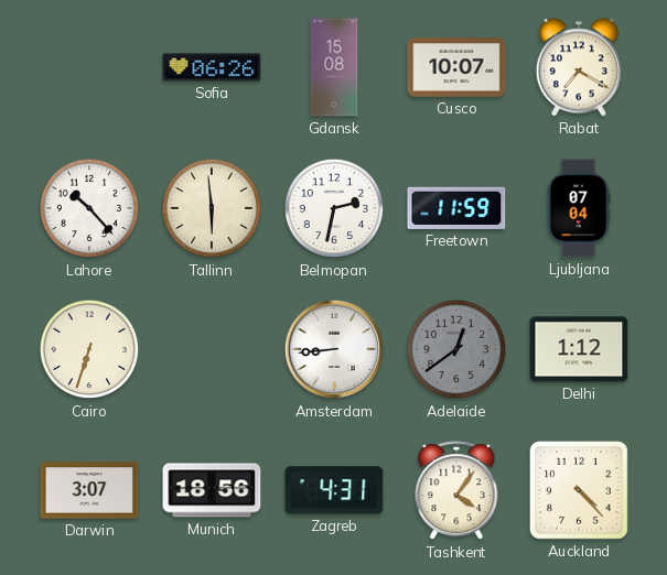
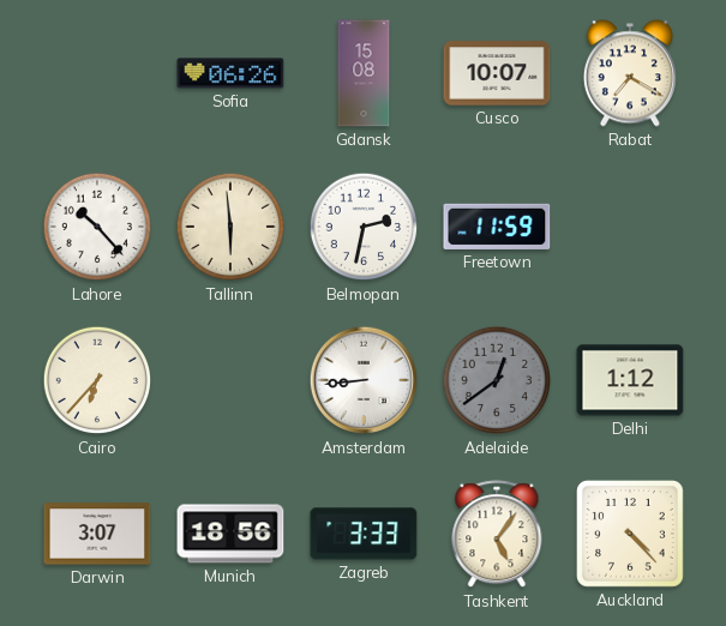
Ljubljana: 07:04 -> none (579, 208)
Cairo: 6:33 -> 6:37 (97, 380)
Zagreb: 4:31 -> 3:33 (364, 534)
Tashkent: 4:06 -> 5:06 (497, 535)
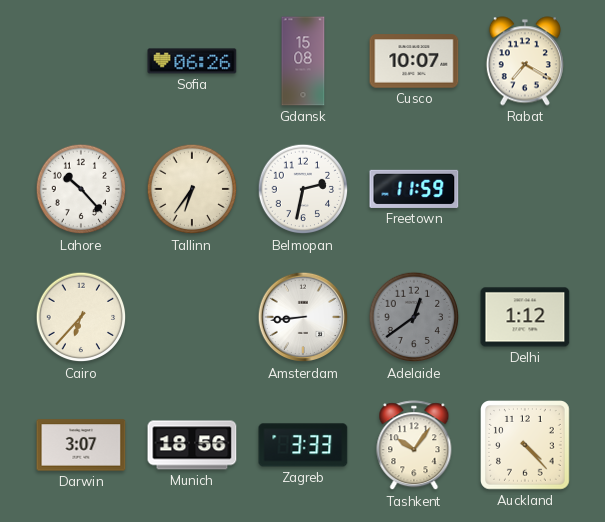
Tallinn: 5:59 -> 6:36 (192, 189)
Tashkent: 5:06 -> 10:06 (414, 446)
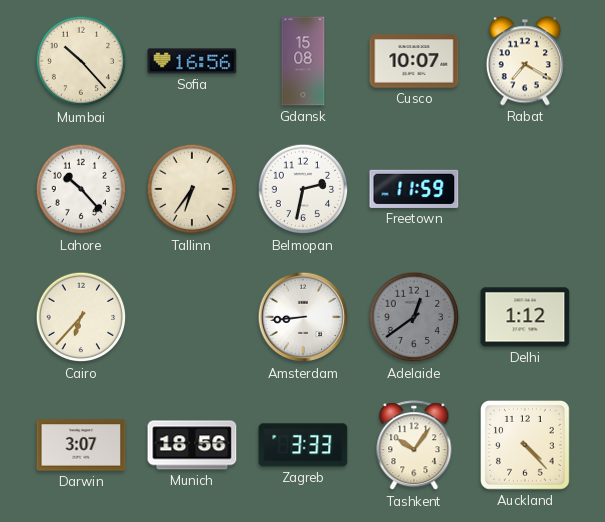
Mumbai: none -> 10:23 (81, 61)
Sofia: 06:26 -> 16:56 (192, 61)
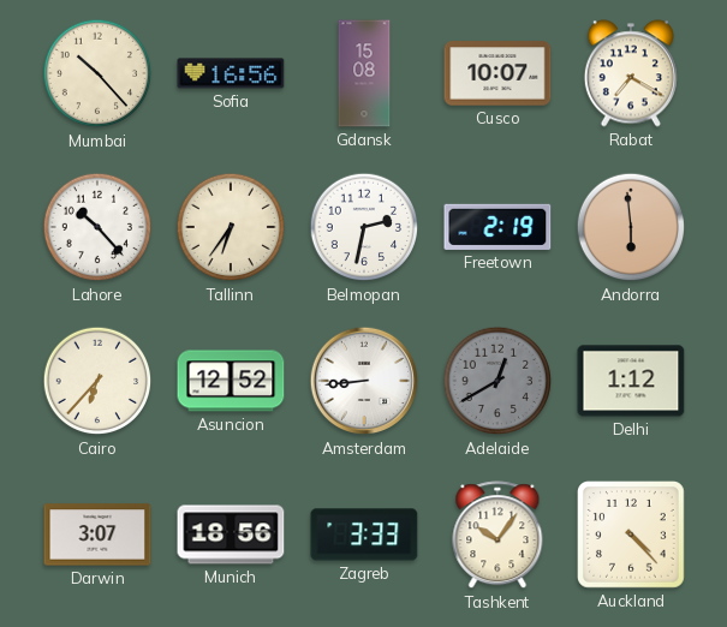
Freetown: 11:59 -> 2:19 (497, 227)
Andorra: none -> 5:59 (631, 227)
Asuncion: none -> 12:52 (231, 381)
Adelaide: 12:39 -> 12:40 (497, 381)
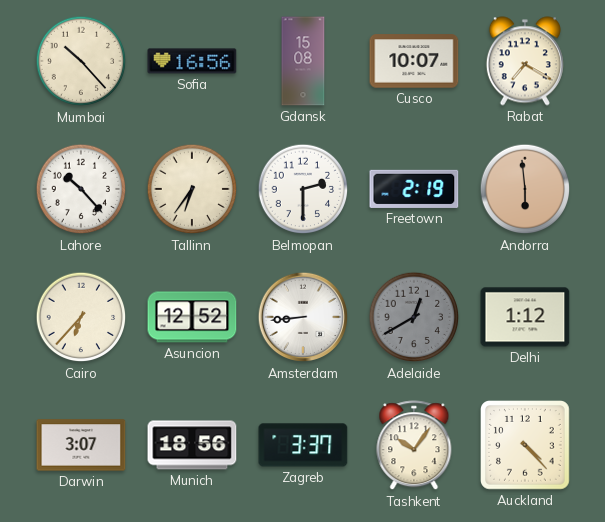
Belmopan: 2:32 -> 2:30 (303, 189)
Zagreb: 3:33 -> 3:37 (303, 445)
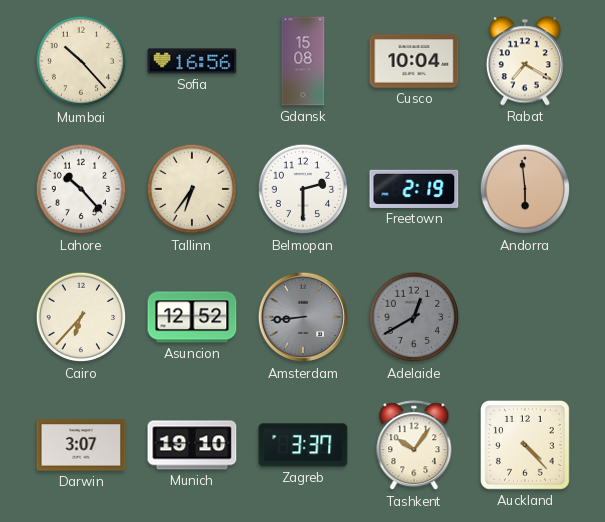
Cusco: 10:07 -> 10:04 (414, 61)
Amsterdam dial: white -> grey (303, 317)
Delhi: 1:12 -> none (525, 317)
Munich: 18:56 -> 19:10 (192, 445)
